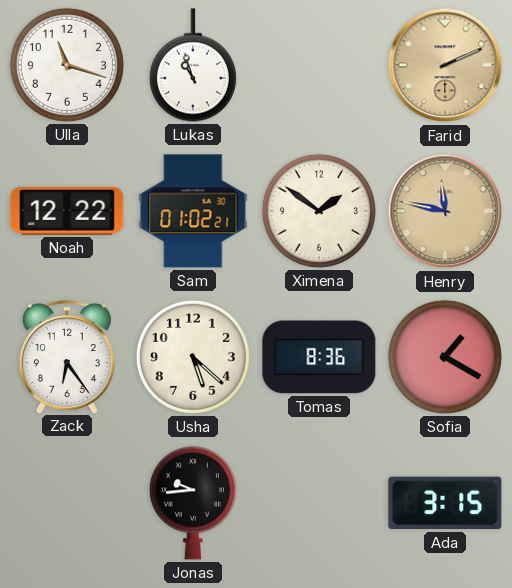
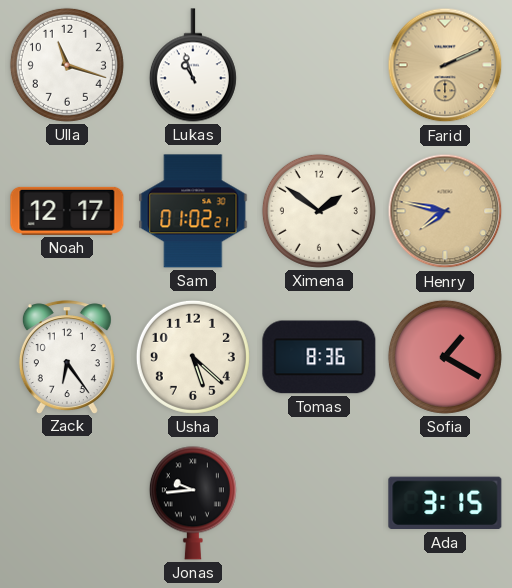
Noah: 12:22 -> 12:17 (67, 211)
Henry: 11:47 -> 7:47 (445, 211)
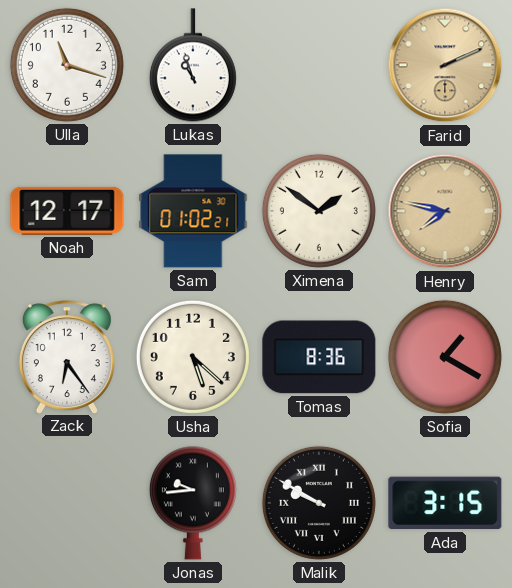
Malik: none -> 9:50 (319, 503)
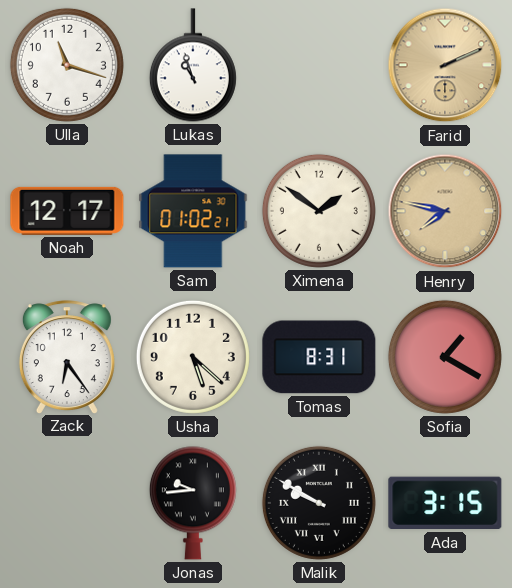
Tomas: 8:36 -> 8:31 (319, 357)
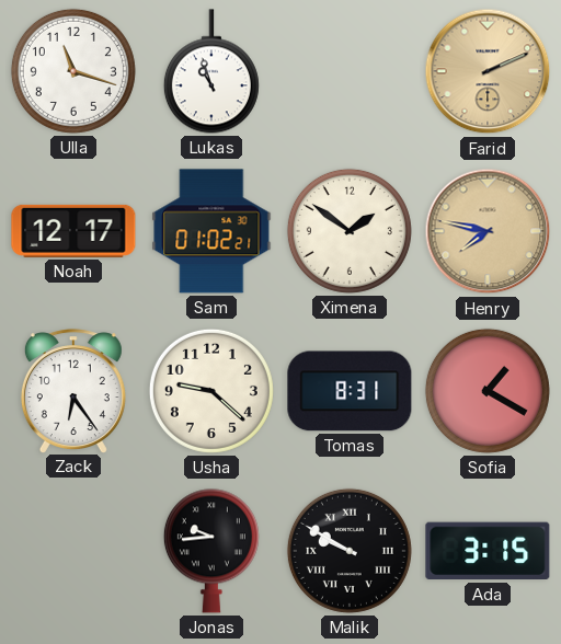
Usha: 5:22 -> 9:22 (211, 391)
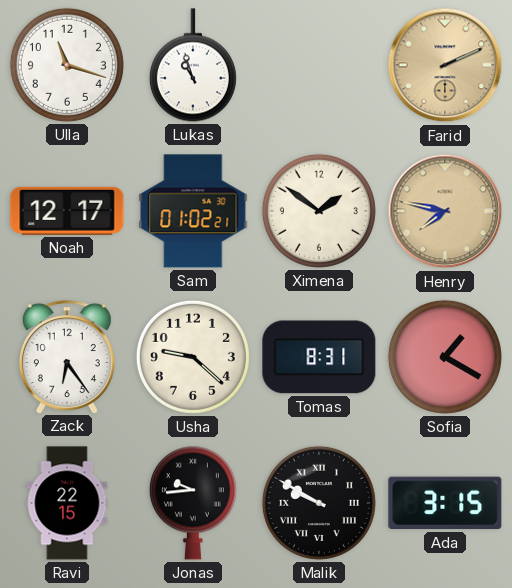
Ravi: none -> 22:15 (67, 503)
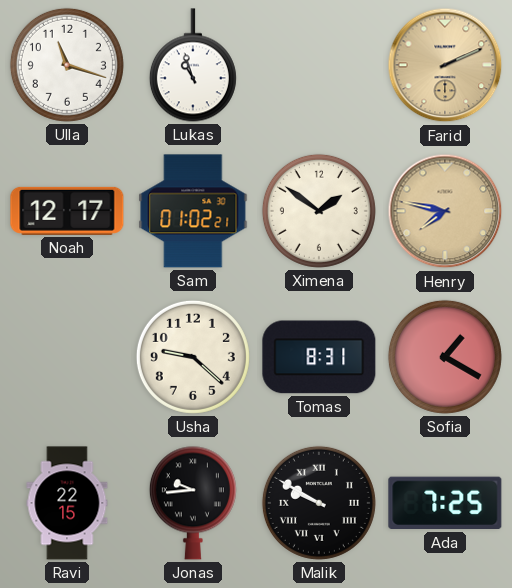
Zack: 6:24 -> none (67, 357)
Ada: 3:15 -> 7:25 (445, 503)
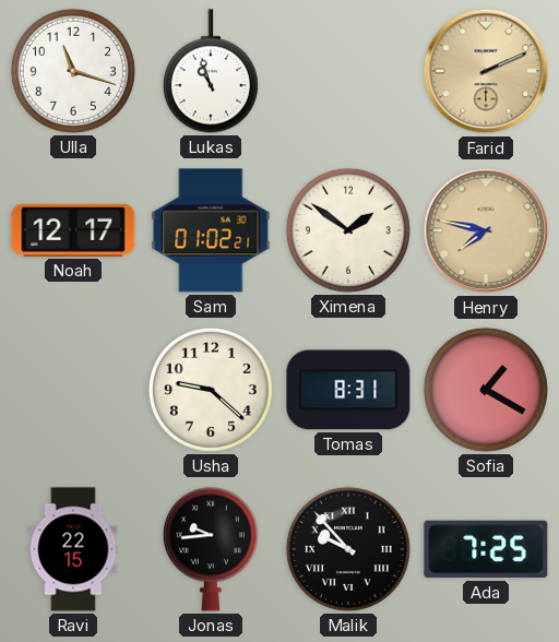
Malik: 9:50 -> 9:53 (348, 549)
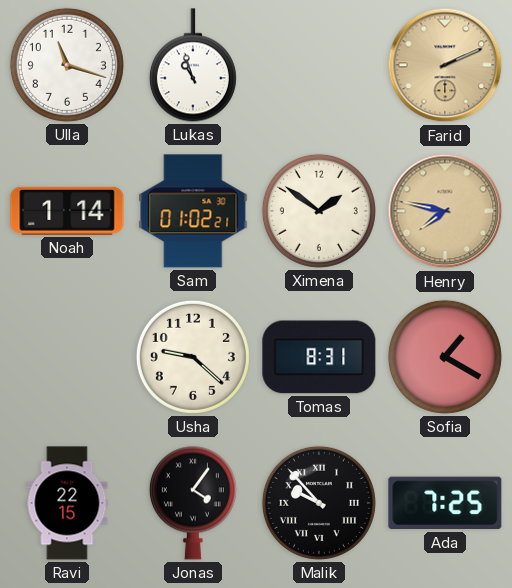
Noah: 12:17 -> 1:14 (67, 211)
Jonas: 9:44 -> 4:06 (193, 503)
